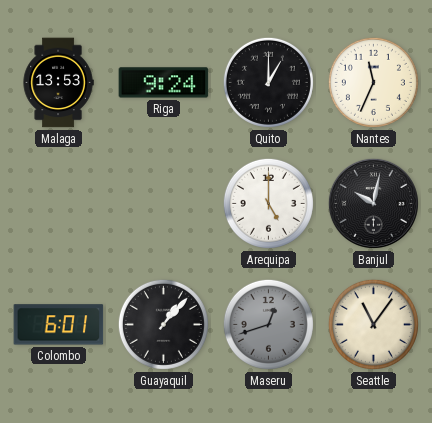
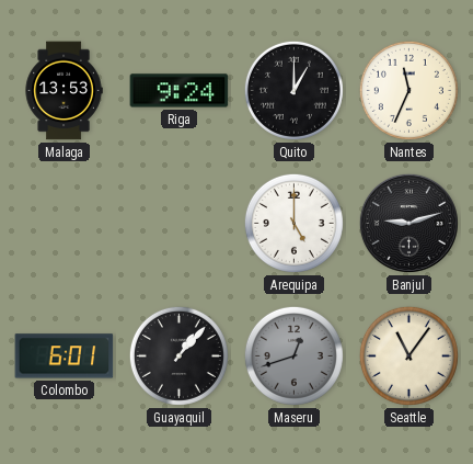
Banjul: 10:02 -> 9:12 (408, 223)
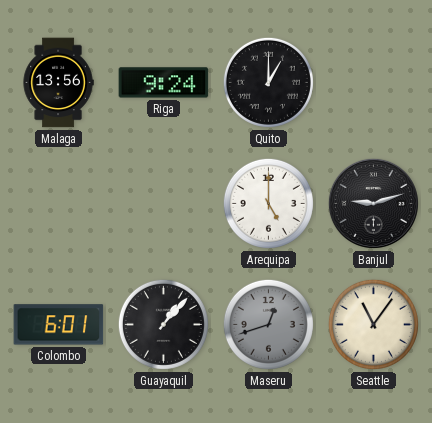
Malaga: 13:53 -> 13:56 (58, 83)
Nantes: 11:34 -> none (408, 90)
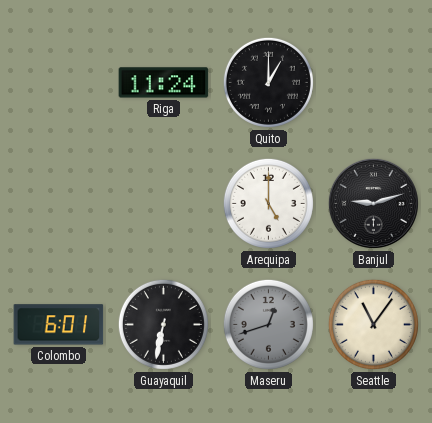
Malaga: 13:56 -> none (58, 83)
Riga: 9:24 -> 11:24 (164, 83)
Guayaquil: 1:07 -> 6:32 (163, 324)
